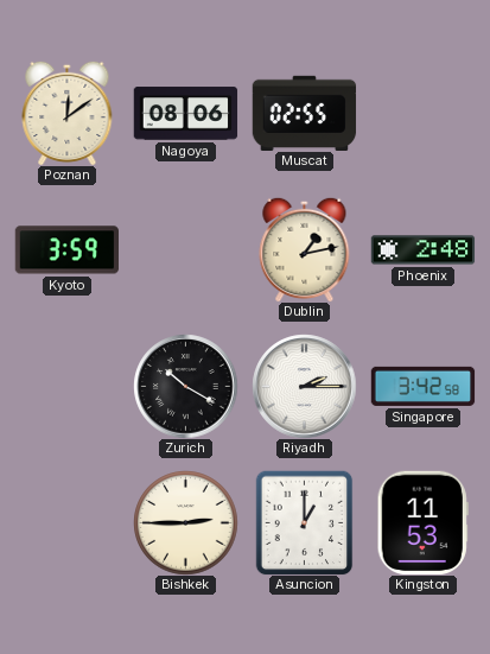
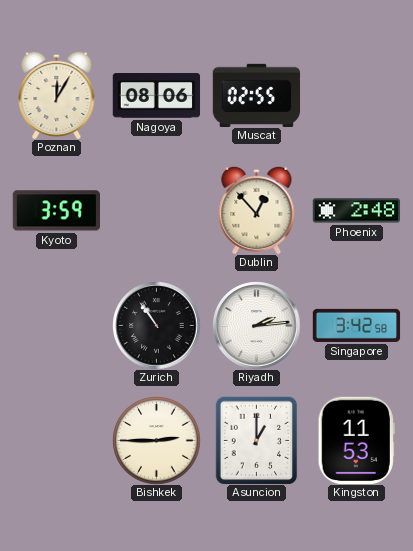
Poznan: 12:09 -> 12:05 (57, 95)
Dublin: 1:13 -> 12:53 (257, 210)
Zurich: 10:20 -> 10:54 (156, 325)
Riyadh: 2:15 -> 2:14 (256, 325)
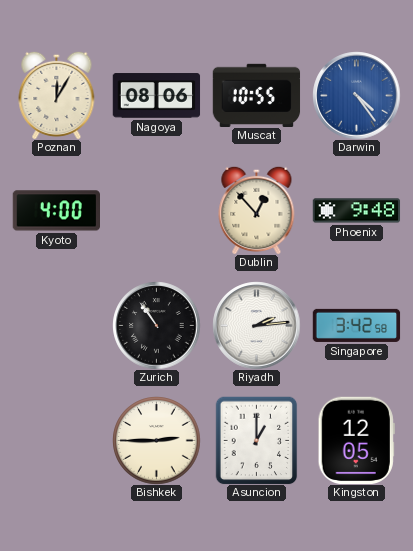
Muscat: 02:55 -> 10:55 (256, 95)
Darwin: none -> 4:24 (356, 95)
Kyoto: 3:59 -> 4:00 (56, 211)
Phoenix: 2:48 -> 9:48 (356, 211)
Kingston: 11:53 -> 12:05 (356, 440)
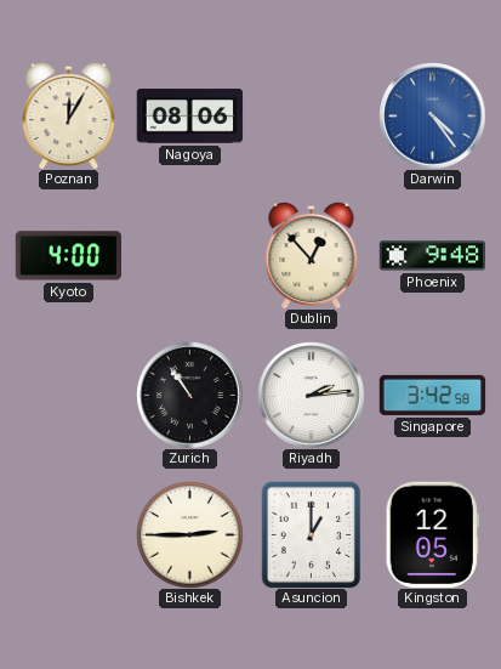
Muscat: 10:55 -> none (256, 95)
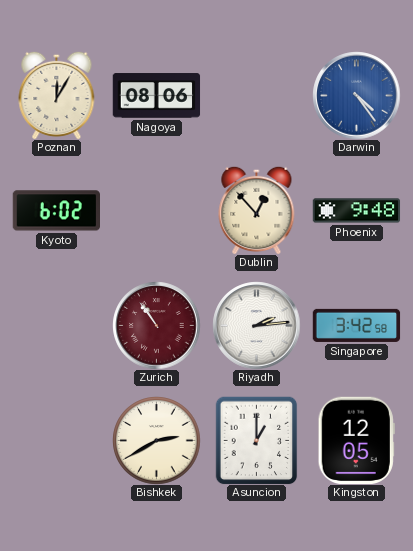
Kyoto: 4:00 -> 6:02 (56, 211)
Zurich dial: black -> burgundy (156, 325)
Bishkek: 2:45 -> 2:40 (156, 440)
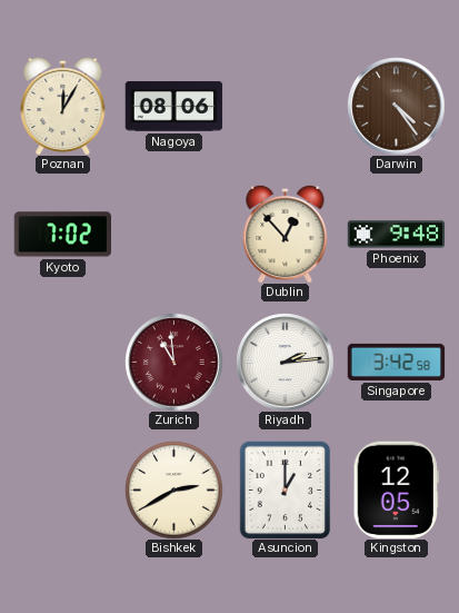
Darwin dial: blue -> brown (396, 106)
Kyoto: 6:02 -> 7:02 (62, 235)
Zurich: 10:54 -> 10:59 (173, 362)
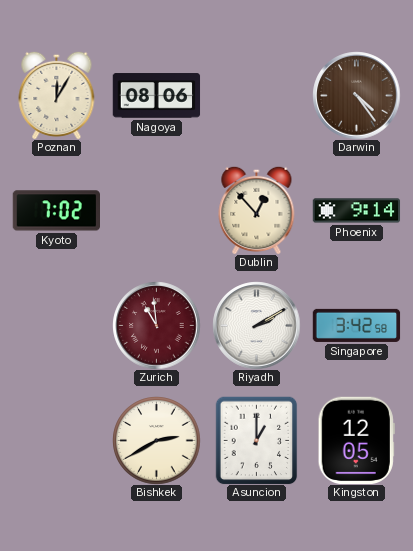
Phoenix: 9:48 -> 9:14 (356, 211)
Riyadh: 2:14 -> 2:10 (256, 325)
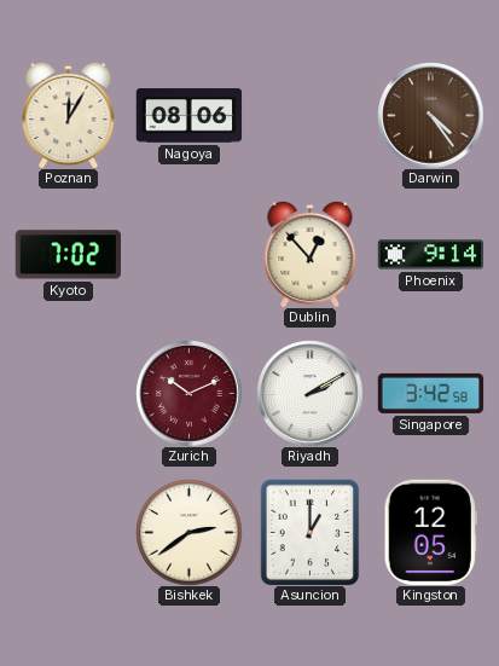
Zurich: 10:59 -> 10:11 (188, 393)
Bishkek: 2:40 -> 2:39 (188, 532)
